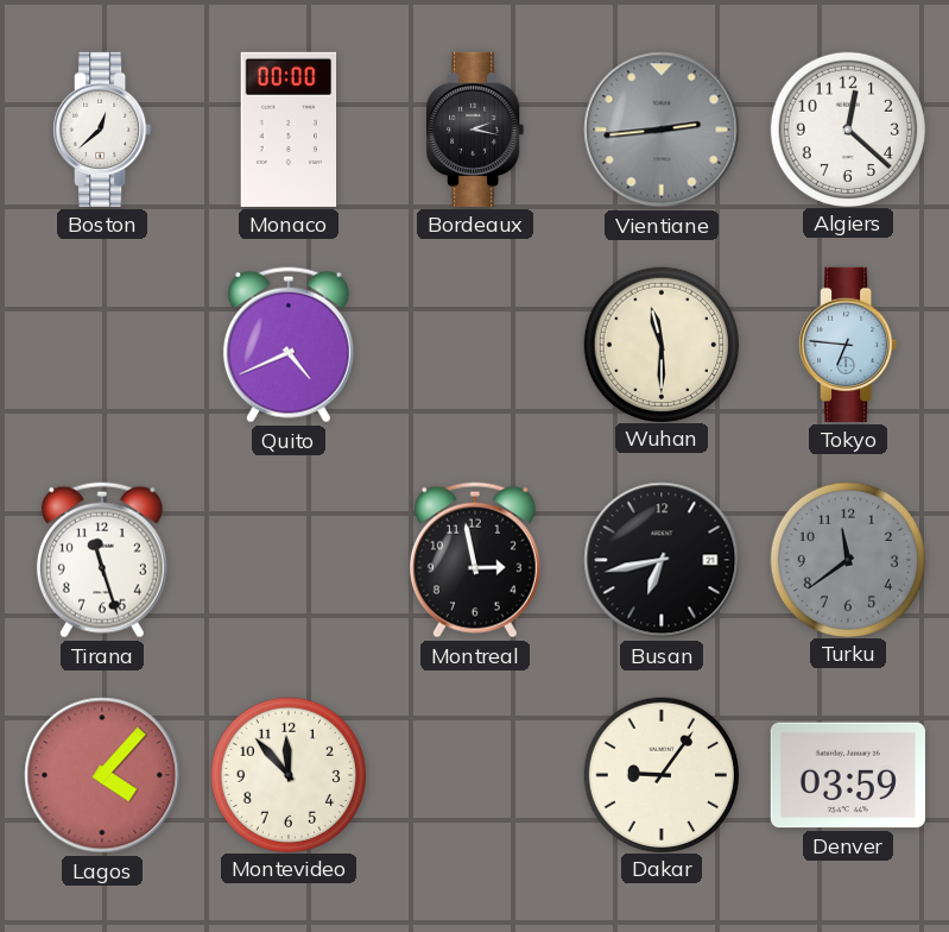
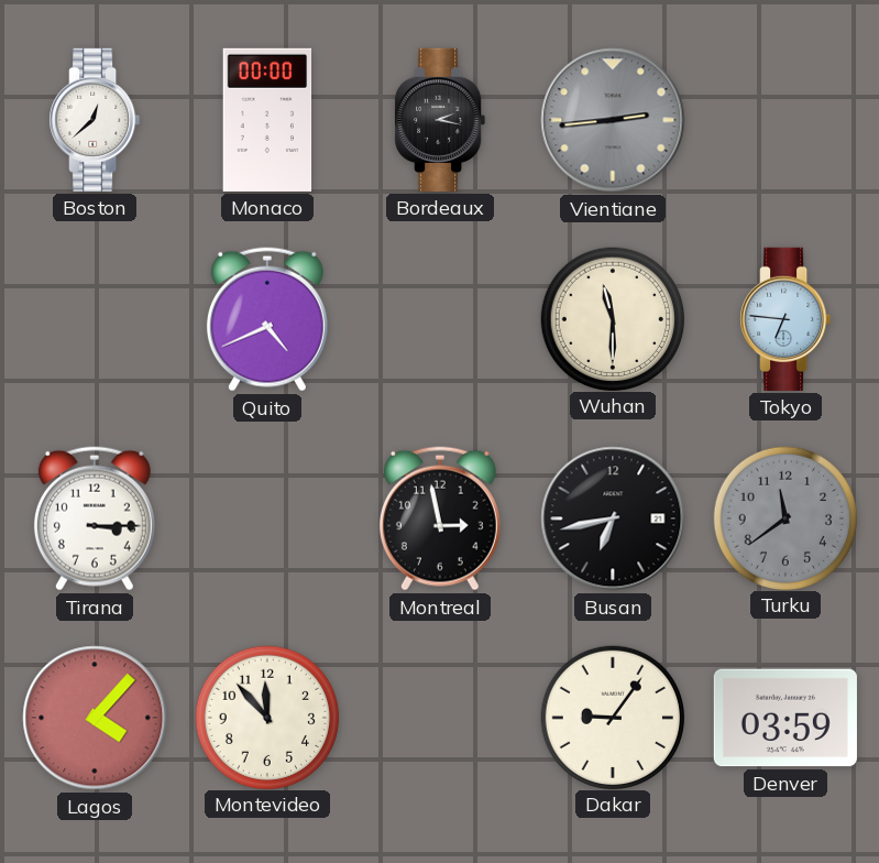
Algiers: 12:22 -> none (847, 128)
Tirana: 11:27 -> 3:15 (95, 518)
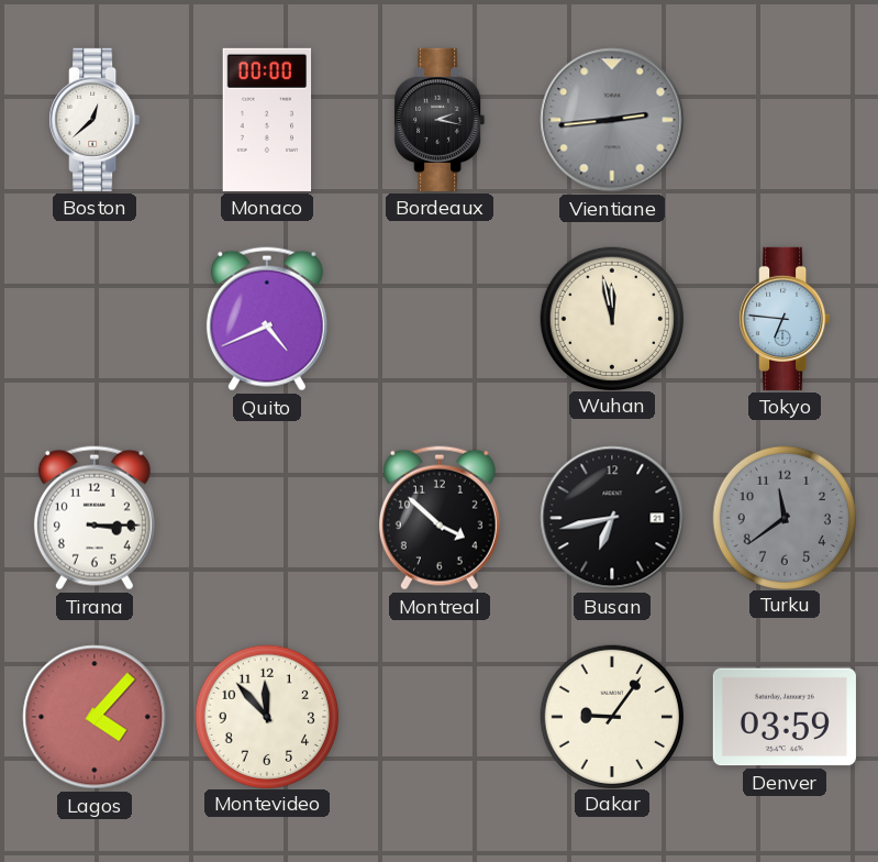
Wuhan: 11:30 -> 11:58 (611, 318)
Montreal: 2:58 -> 3:52 (440, 518)
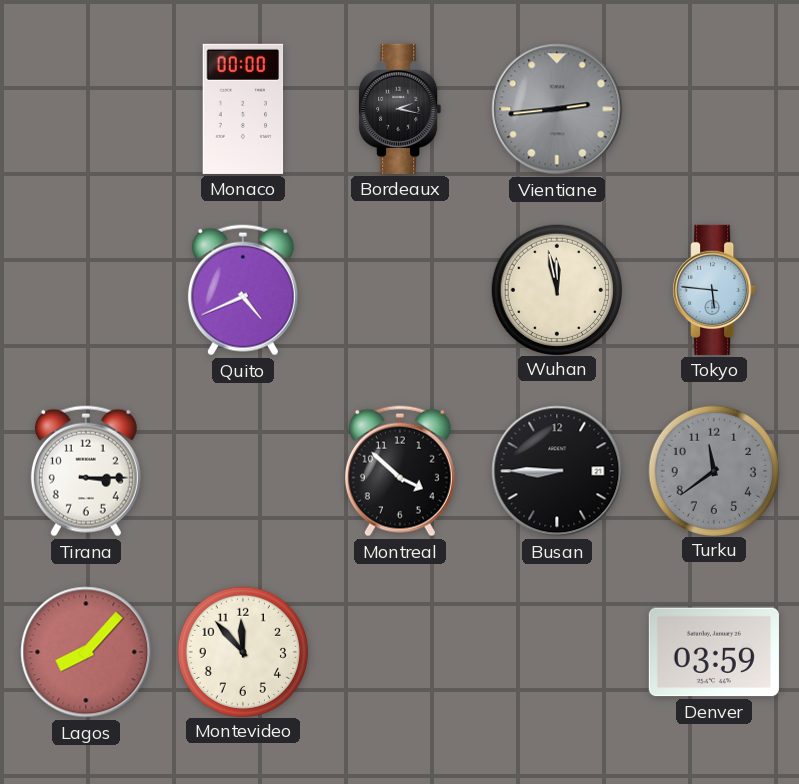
Boston: 12:38 -> none (95, 120)
Tokyo: 6:46 -> 5:46 (714, 290)
Busan: 6:43 -> 8:45 (557, 471)
Lagos: 4:07 -> 8:07 (86, 652)
Dakar: 9:06 -> none (611, 716)
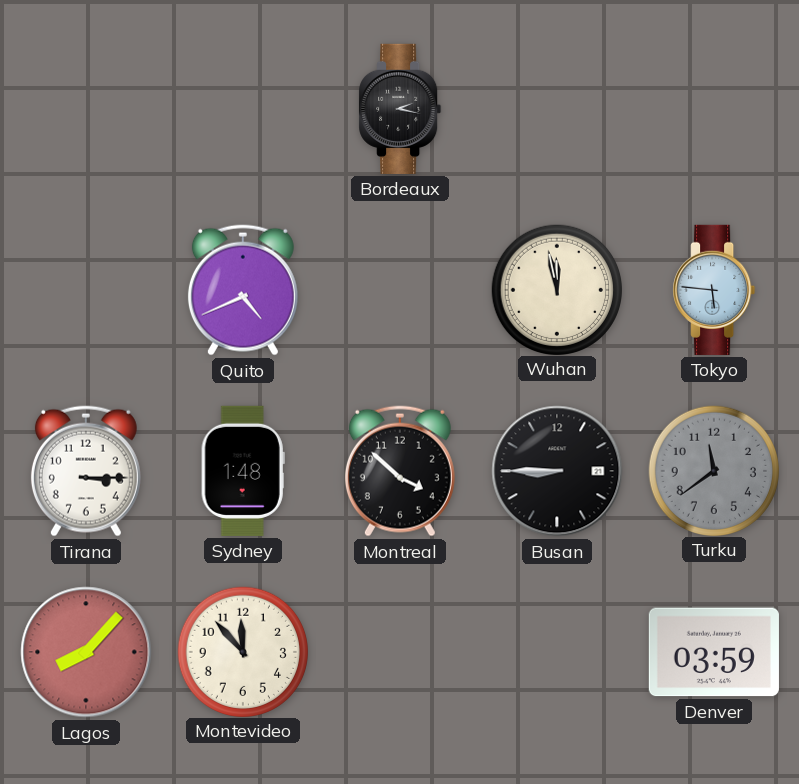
Monaco: 00:00 -> none (243, 109)
Vientiane: 2:44 -> none (557, 109)
Sydney: none -> 1:48 (243, 471)
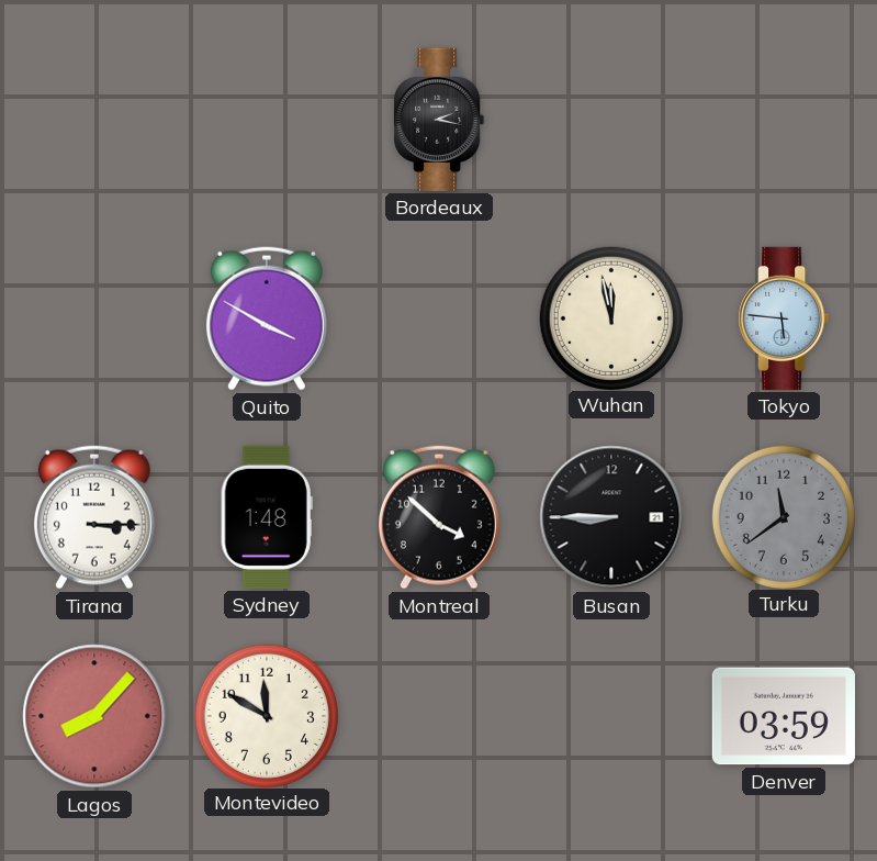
Quito: 4:41 -> 3:50 (267, 318)
Montevideo: 11:53 -> 11:50 (266, 715)
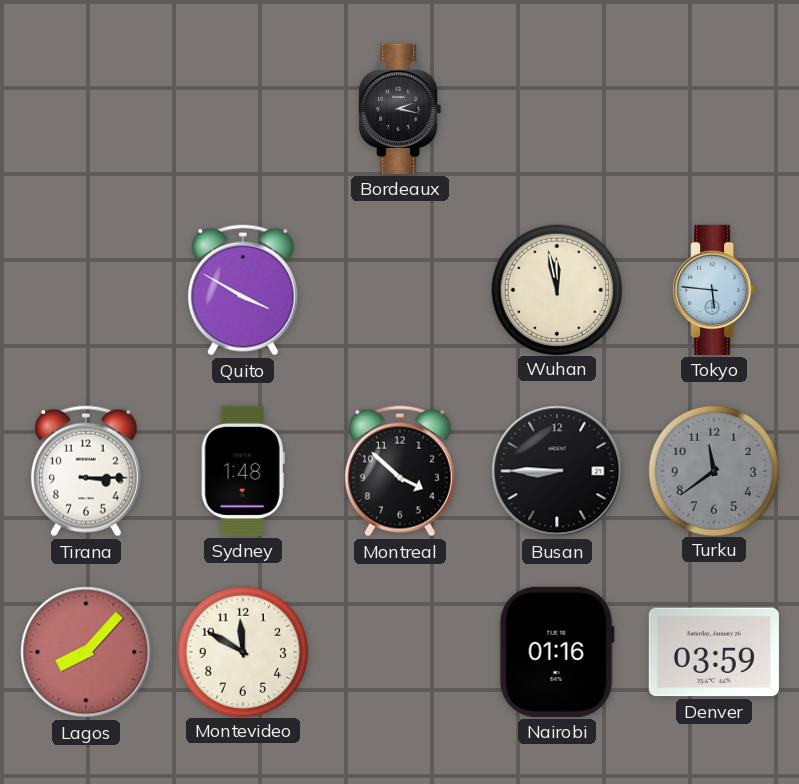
Nairobi: none -> 01:16 (557, 652)
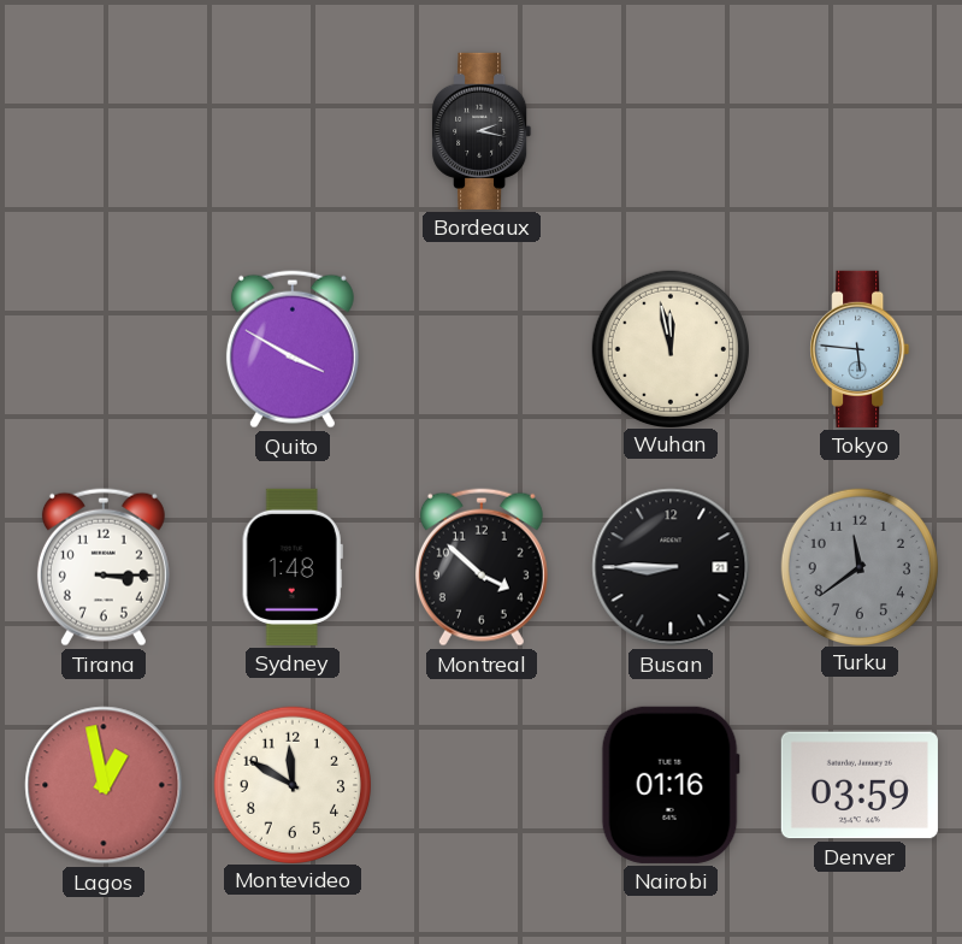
Lagos: 8:07 -> 12:58 (104, 785)
